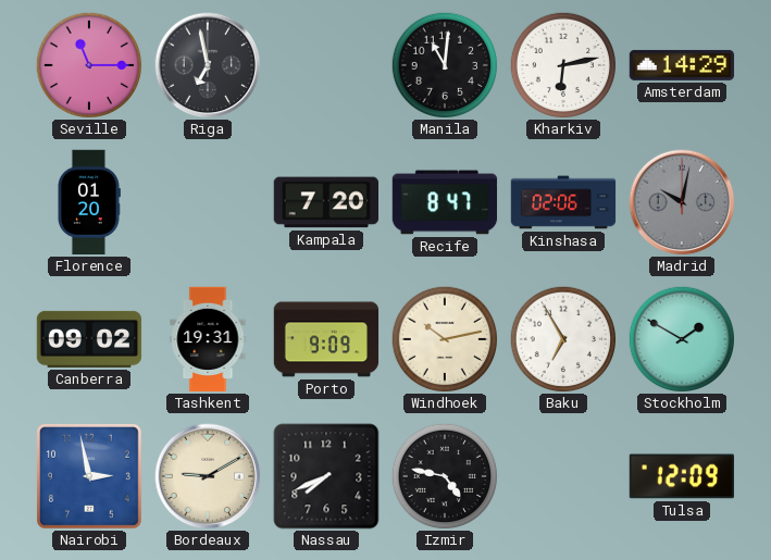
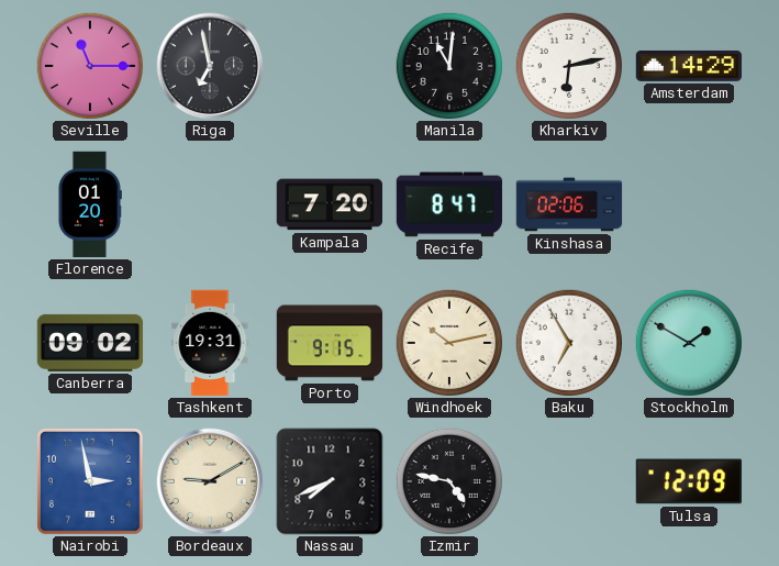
Madrid: 10:02 -> none (682, 202)
Porto: 9:09 -> 9:15 (330, 343)
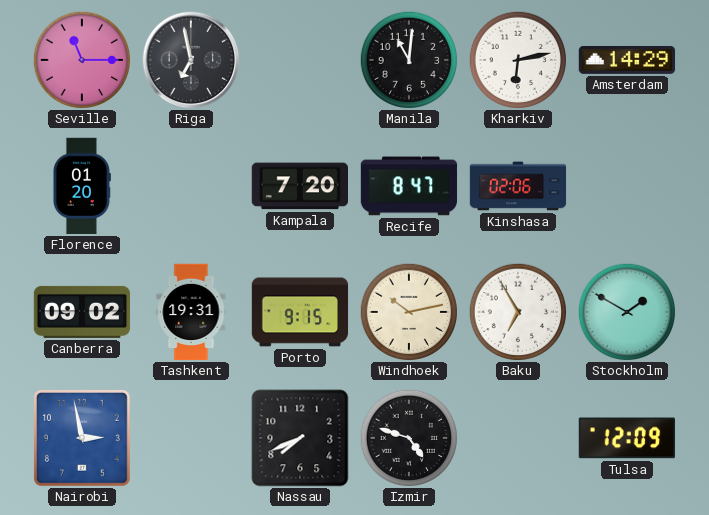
Bordeaux: 9:10 -> none (210, 481)
Izmir: 4:47 -> 4:48 (409, 438)
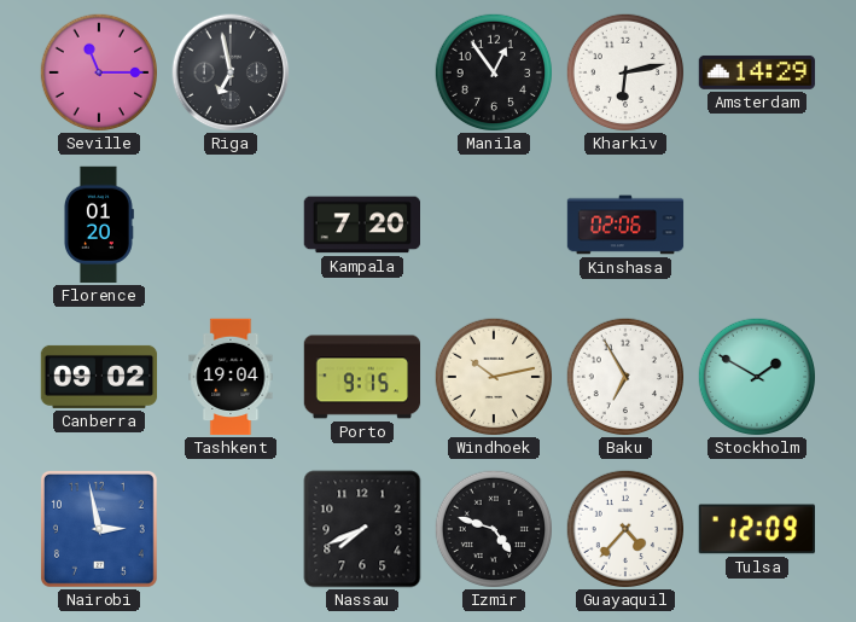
Manila: 11:01 -> 12:54 (494, 72)
Recife: 8:47 -> none (409, 186)
Tashkent: 19:31 -> 19:04 (231, 377)
Guayaquil: none -> 4:37 (625, 529)
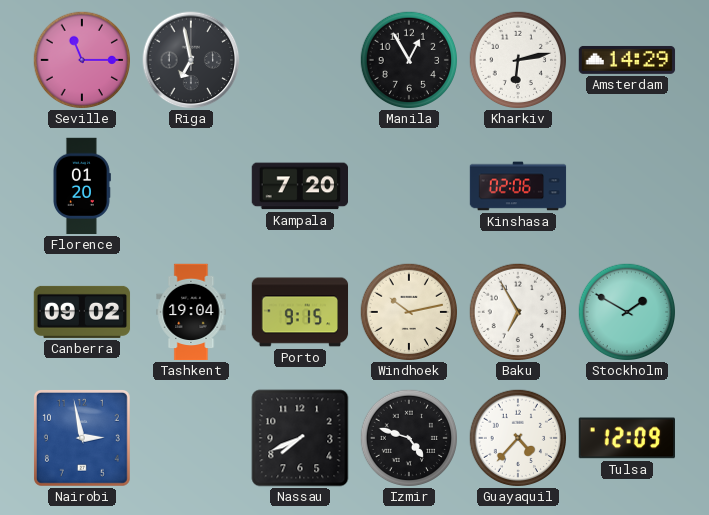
Manila: 12:54 -> 12:55 (409, 60)
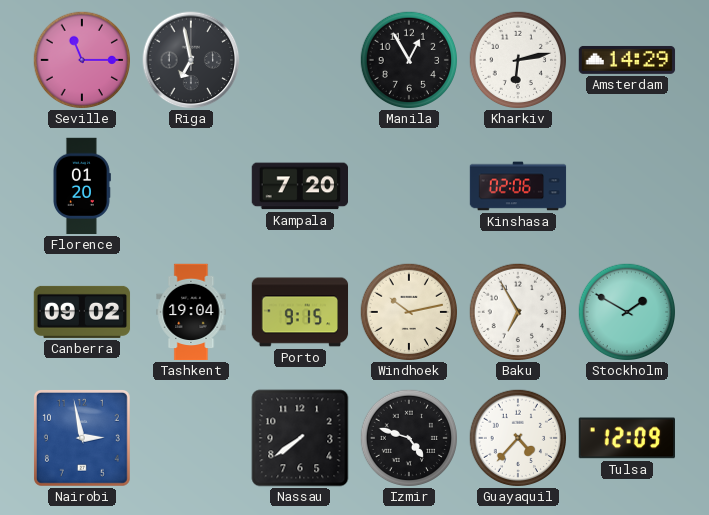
Nassau: 7:41 -> 7:39 (300, 438)
